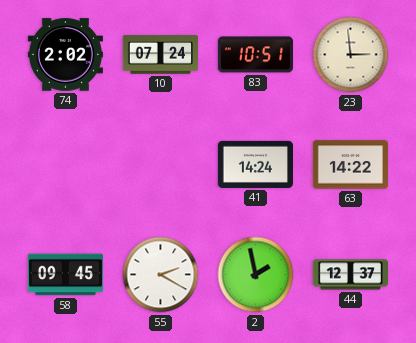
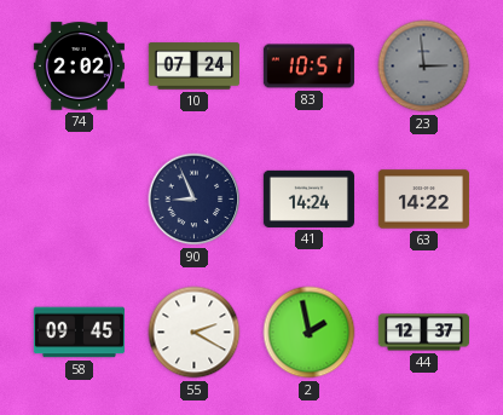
23 dial: cream -> grey (424, 67)
90: none -> 8:56 (195, 200)
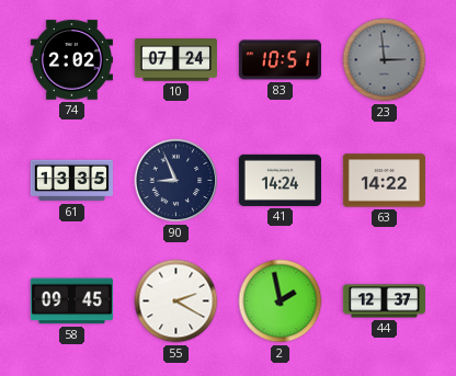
61: none -> 13:35 (71, 181)
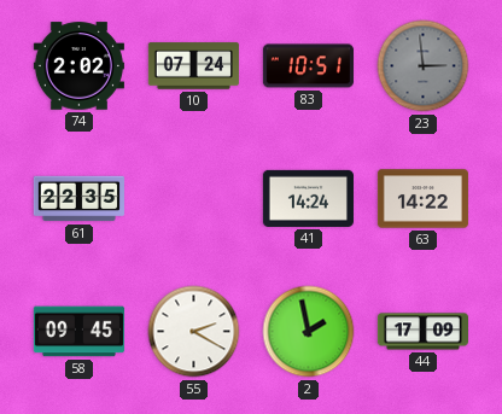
61: 13:35 -> 22:35 (78, 199)
90: 8:56 -> none (176, 181)
44: 12:37 -> 17:09 (422, 332)
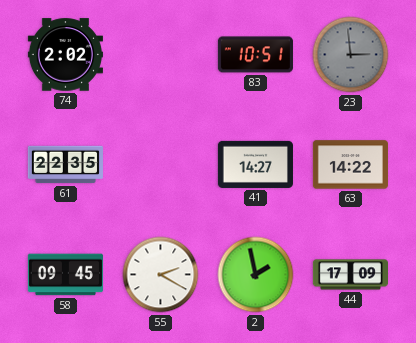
10: 07:24 -> none (193, 66)
41: 14:24 -> 14:27 (255, 164)
